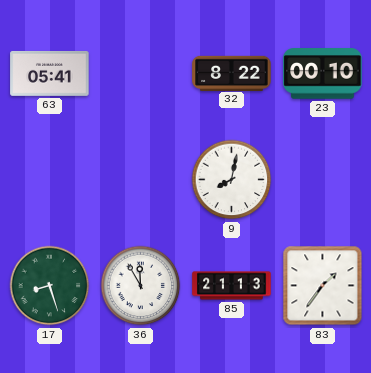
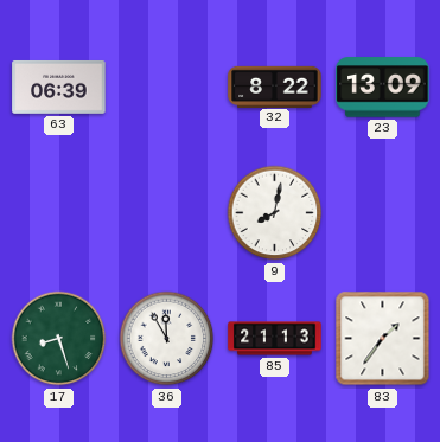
63: 05:41 -> 06:39 (59, 87)
23: 00:10 -> 13:09 (383, 88)
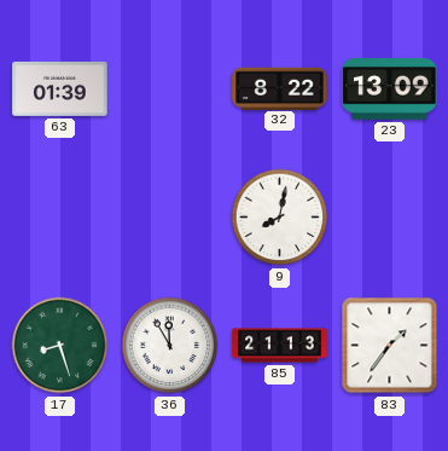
63: 06:39 -> 01:39 (60, 88)
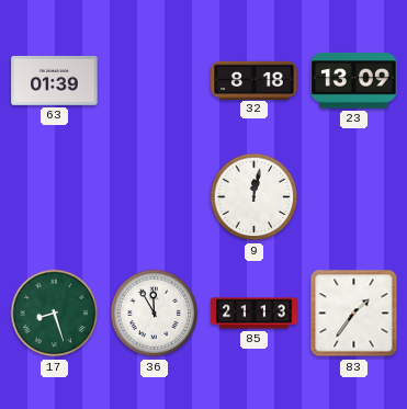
32: 8:22 -> 8:18 (255, 80)
9: 8:02 -> 12:02 (255, 197)
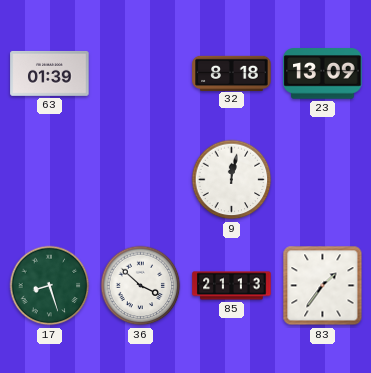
36: 11:55 -> 3:52 (141, 286)
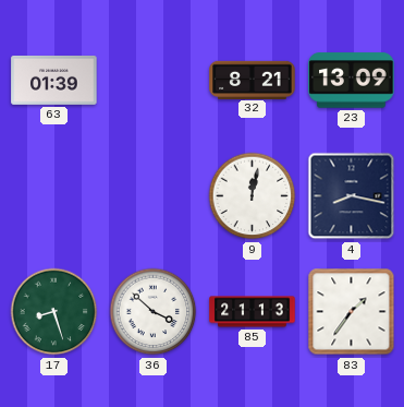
32: 8:18 -> 8:21 (253, 80)
4: none -> 8:17 (352, 196)
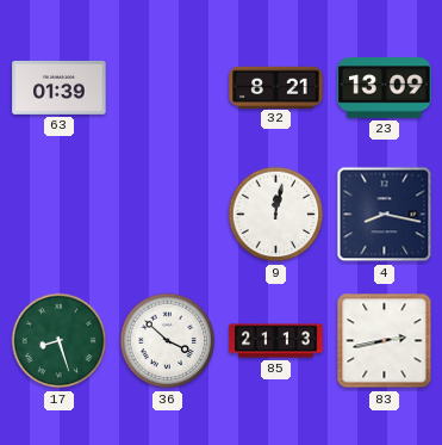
83: 1:36 -> 2:43 (385, 341)
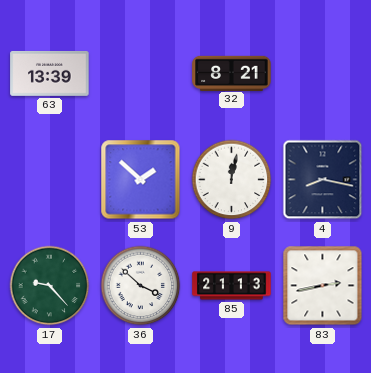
63: 01:39 -> 13:39 (50, 73)
23: 13:09 -> none (385, 88)
53: none -> 1:52 (141, 180)
17: 8:27 -> 9:23 (50, 286)
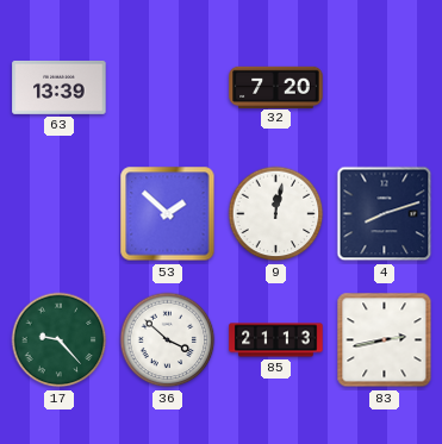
32: 8:21 -> 7:20 (276, 87)
4: 8:17 -> 8:12 (385, 214)
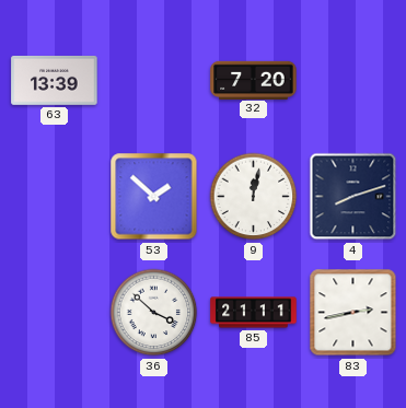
17: 9:23 -> none (60, 340)
85: 21:13 -> 21:11 (254, 313)
